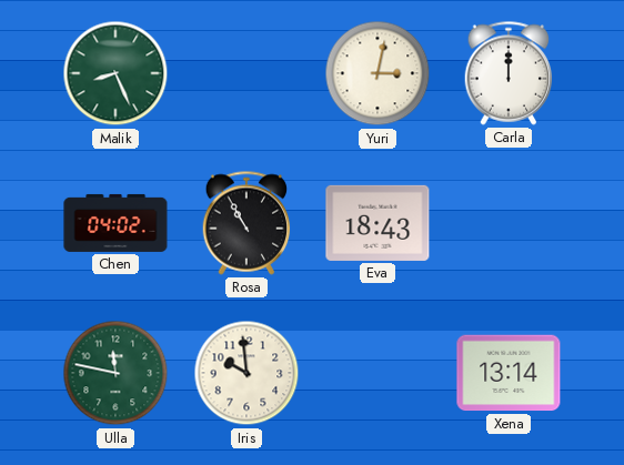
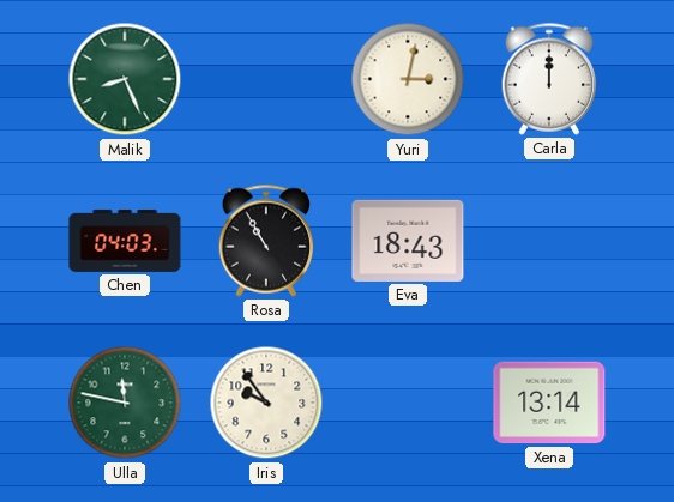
Chen: 04:02 -> 04:03 (125, 241)
Iris: 9:59 -> 9:54 (266, 403)
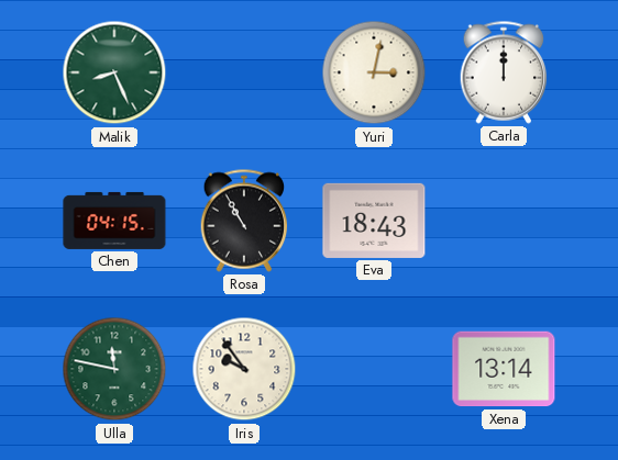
Chen: 04:03 -> 04:15 (114, 221)
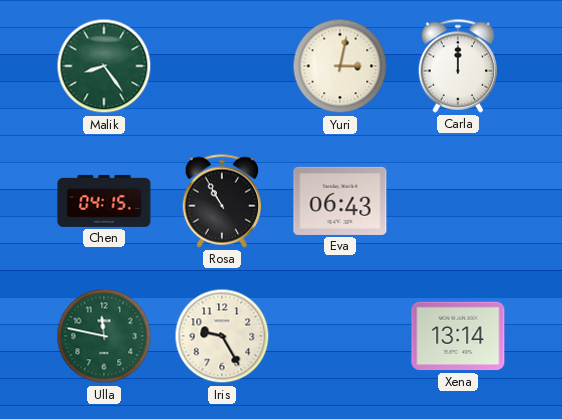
Malik: 8:26 -> 8:24 (104, 66)
Eva: 18:43 -> 06:43 (340, 201)
Iris: 9:54 -> 9:25 (222, 336)
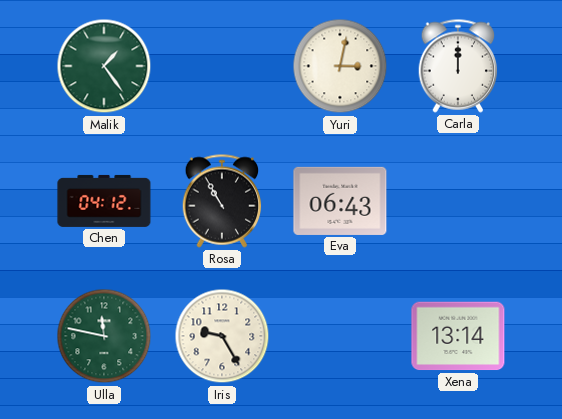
Malik: 8:24 -> 1:24 (104, 66)
Chen: 04:15 -> 04:12 (104, 201)
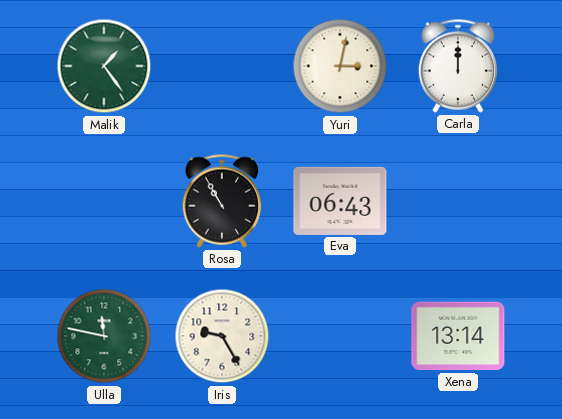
Chen: 04:12 -> none (104, 201)
